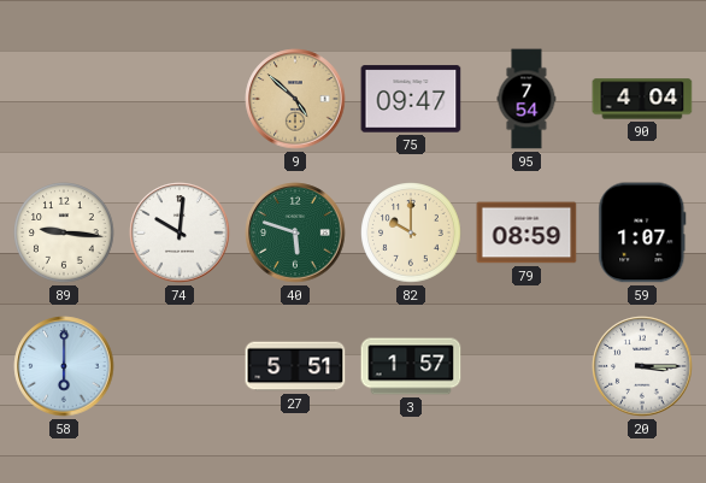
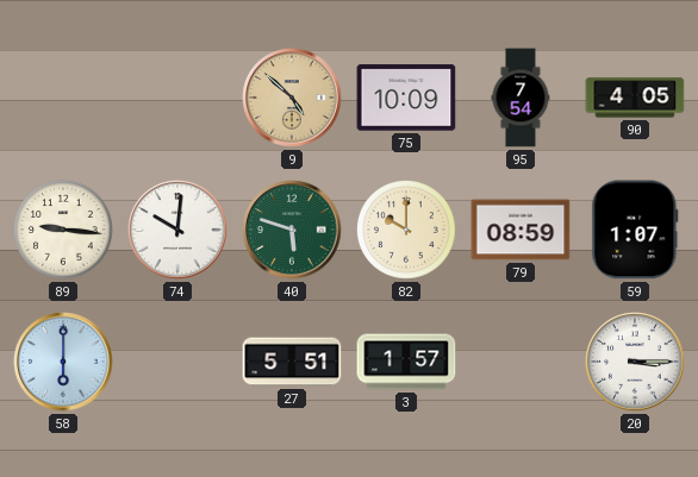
75: 09:47 -> 10:09 (406, 98)
90: 4:04 -> 4:05 (635, 98)
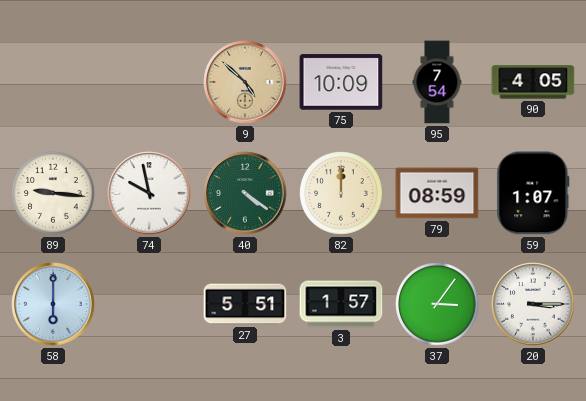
74: 10:01 -> 9:58 (149, 193)
40: 5:48 -> 4:21 (245, 193)
82: 10:00 -> 12:00 (341, 193)
37: none -> 3:06 (437, 304)
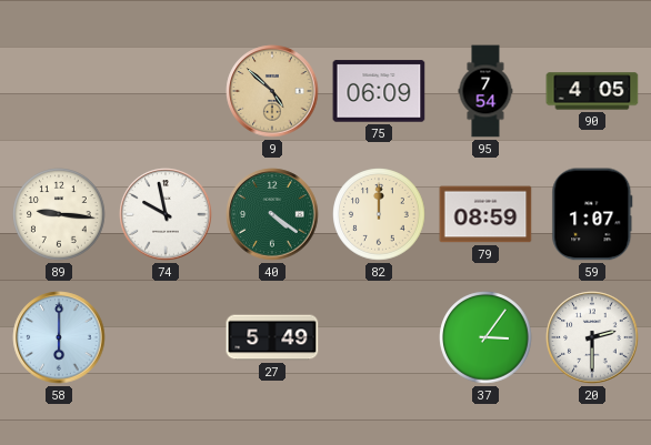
75: 10:09 -> 06:09 (379, 91)
27: 5:51 -> 5:49 (272, 337)
3: 1:57 -> none (341, 304)
20: 3:15 -> 2:30 (592, 337)
